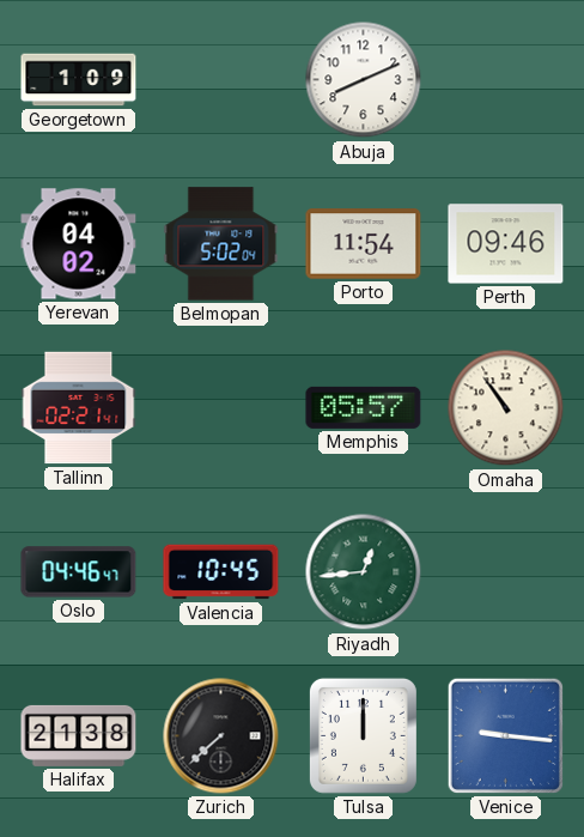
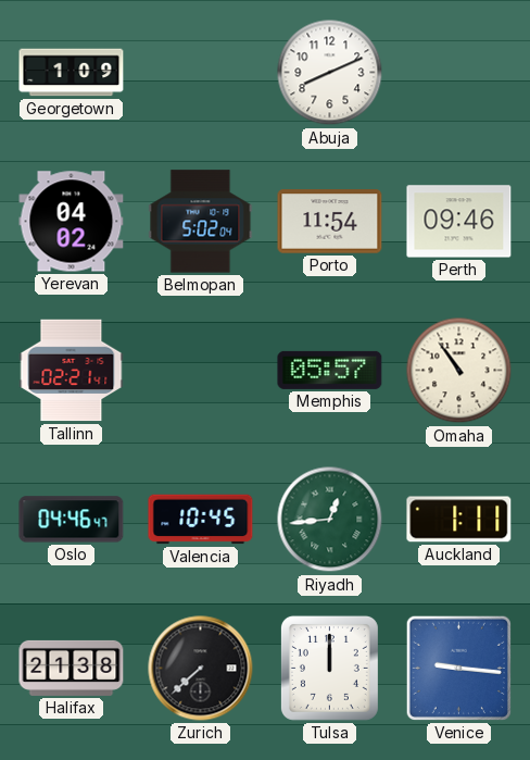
Auckland: none -> 1:11 (459, 520)
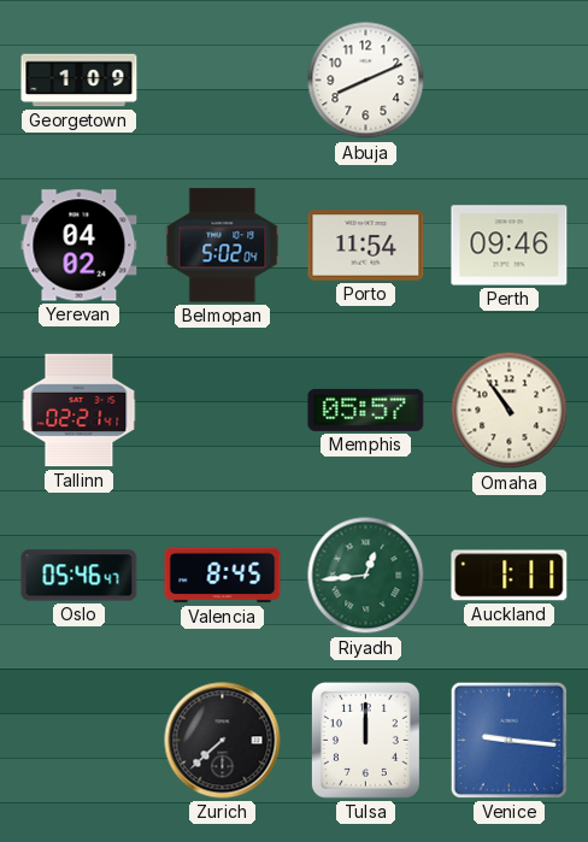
Oslo: 04:46 -> 05:46 (80, 576)
Valencia: 10:45 -> 8:45 (223, 576)
Halifax: 21:38 -> none (72, 668)
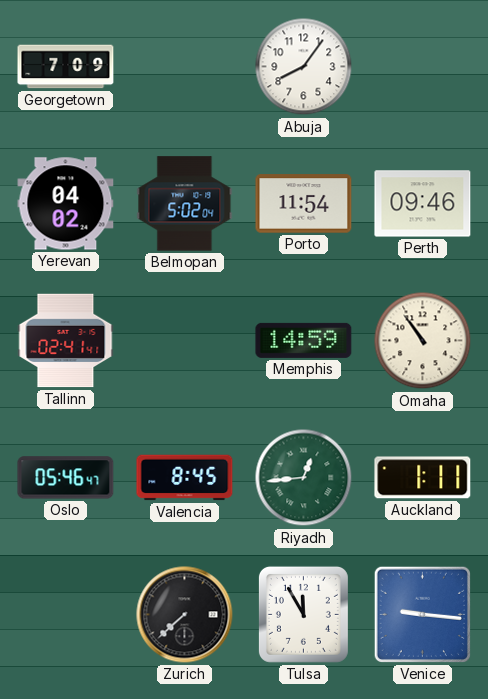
Georgetown: 1:09 -> 7:09 (66, 67)
Abuja: 8:11 -> 8:06 (304, 67)
Tallinn: 02:21 -> 02:41 (66, 341)
Memphis: 05:57 -> 14:59 (304, 340)
Tulsa: 12:00 -> 11:55 (303, 614)
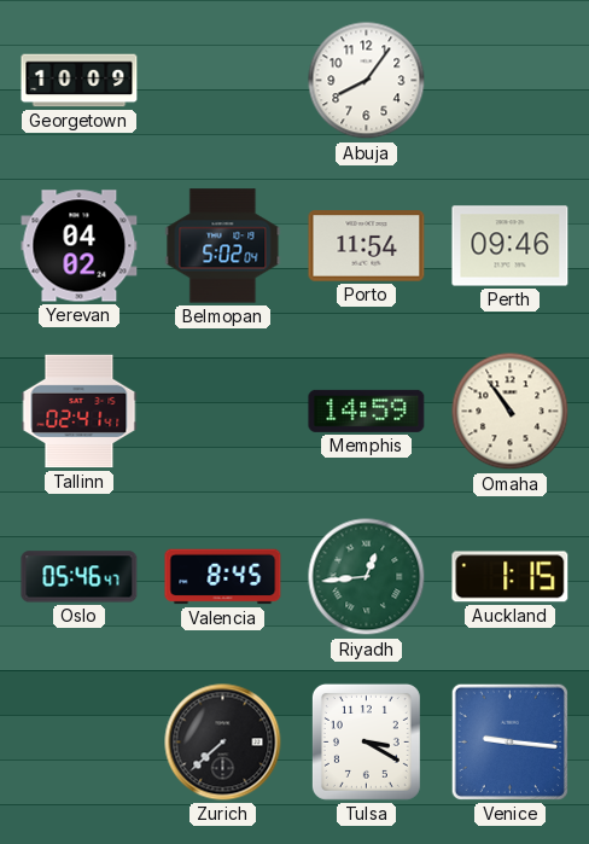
Georgetown: 7:09 -> 10:09 (80, 81)
Auckland: 1:11 -> 1:15 (511, 577)
Tulsa: 11:55 -> 3:20 (366, 741)
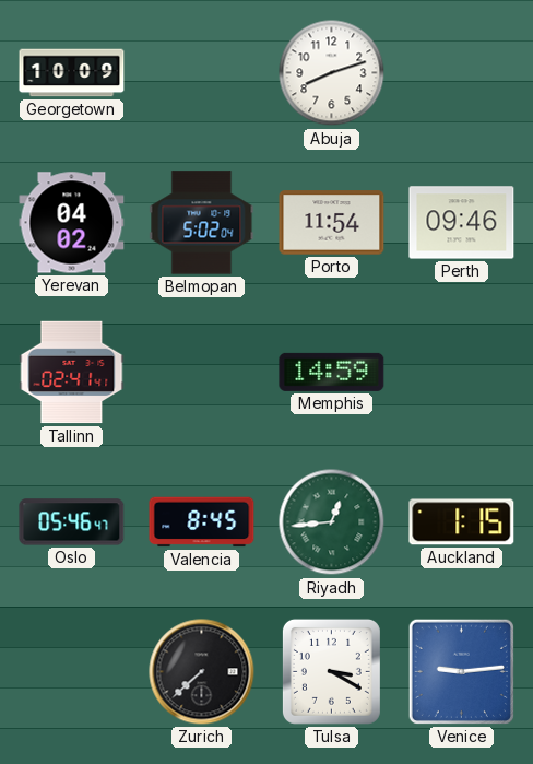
Abuja: 8:06 -> 8:12 (332, 73)
Omaha: 10:54 -> none (511, 412)
Venice: 9:16 -> 9:14 (461, 671)
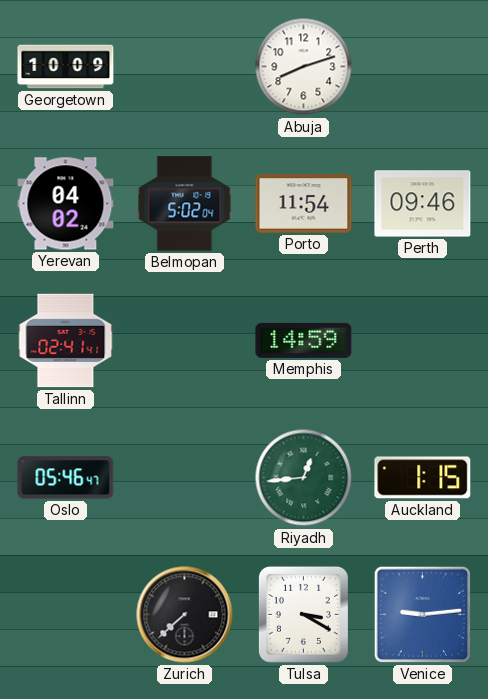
Valencia: 8:45 -> none (202, 522)
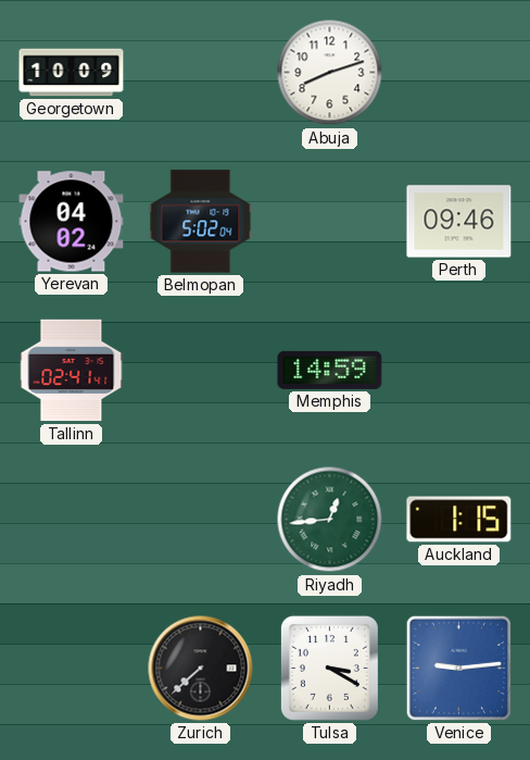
Porto: 11:54 -> none (304, 204)
Oslo: 05:46 -> none (66, 478)
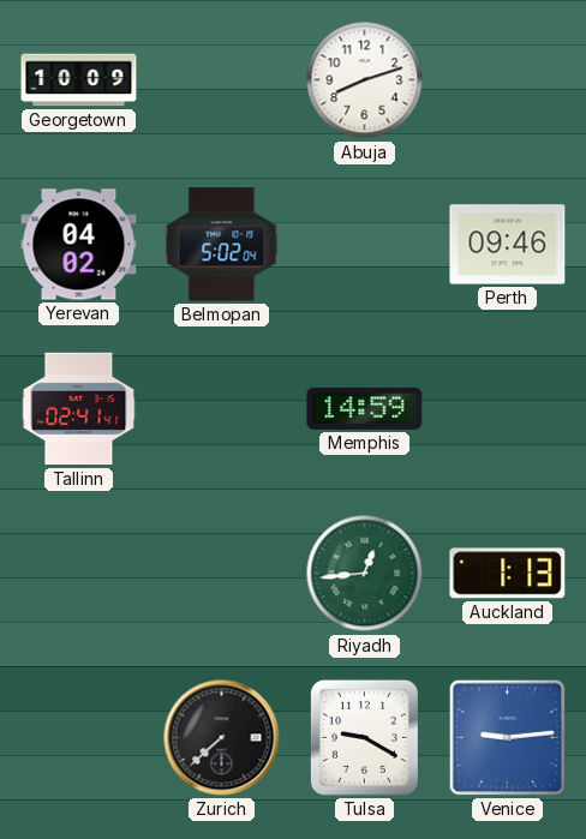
Auckland: 1:15 -> 1:13 (508, 574)
Tulsa: 3:20 -> 9:20 (364, 737)
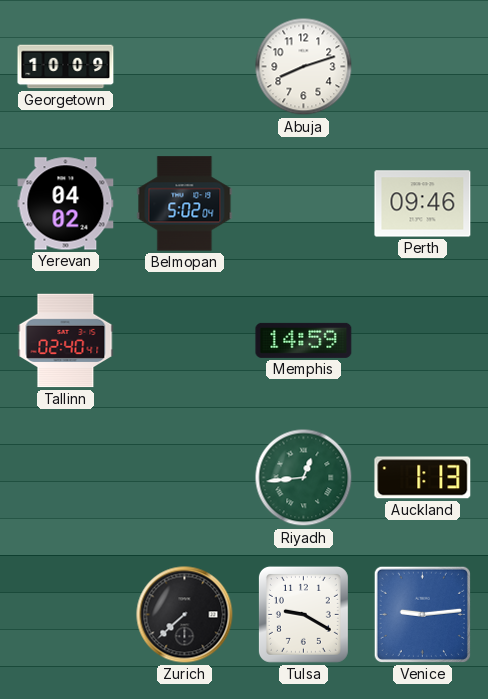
Tallinn: 02:41 -> 02:40 (66, 341)
